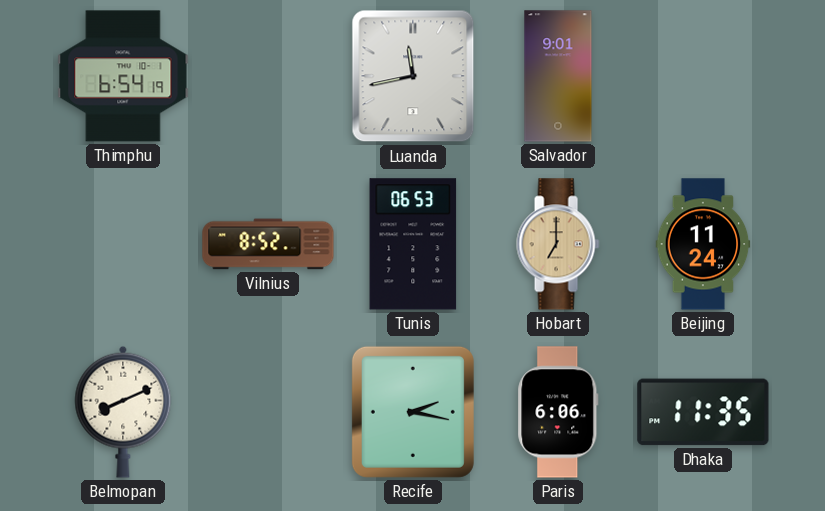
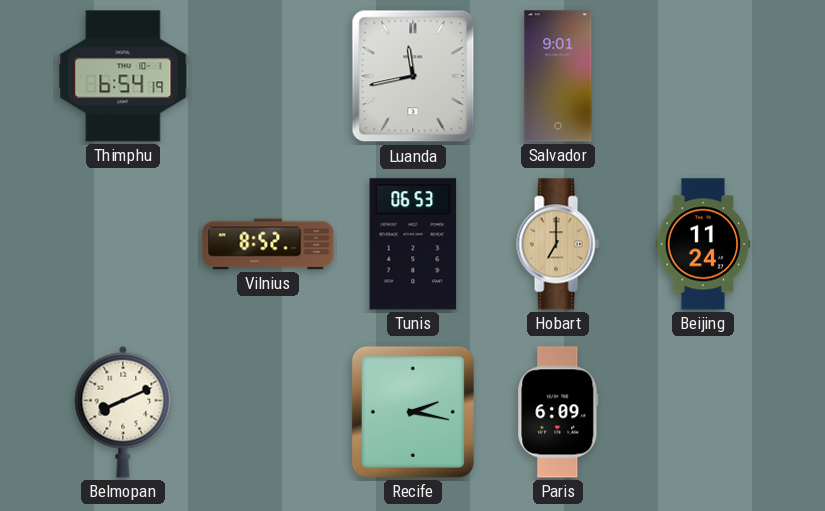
Paris: 6:06 -> 6:09 (558, 412)
Dhaka: 11:35 -> none (703, 412)
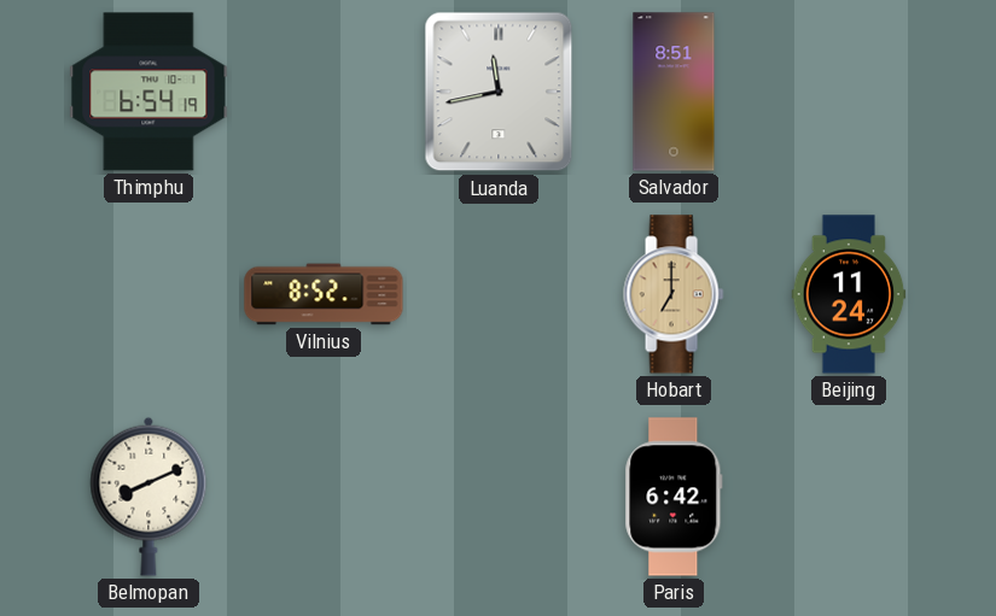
Salvador: 9:01 -> 8:51 (674, 92)
Tunis: 06:53 -> none (413, 244)
Recife: 2:17 -> none (413, 412)
Paris: 6:09 -> 6:42 (674, 497)
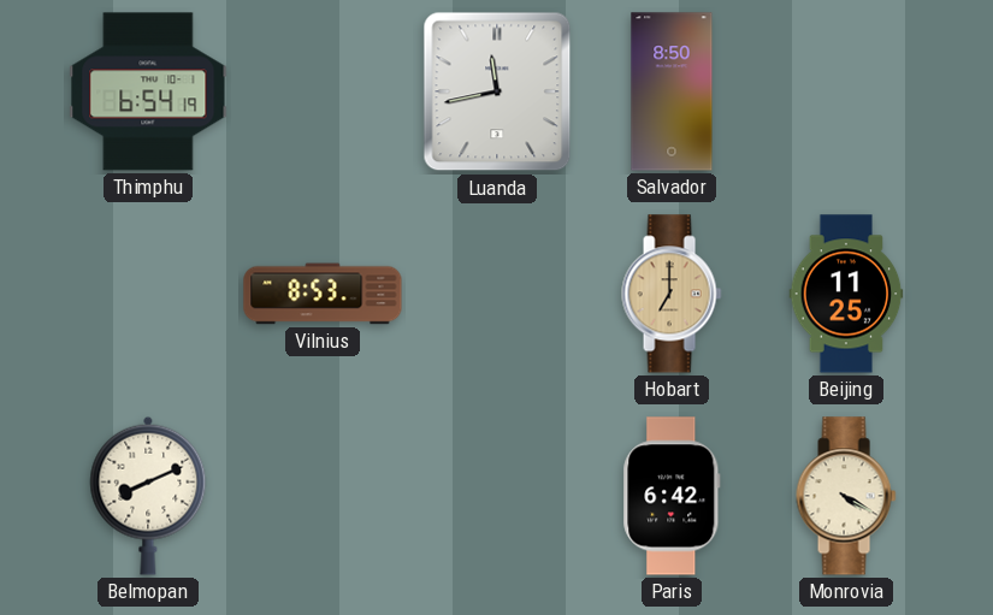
Salvador: 8:51 -> 8:50 (672, 91)
Vilnius: 8:52 -> 8:53 (323, 294)
Beijing: 11:24 -> 11:25 (846, 294)
Monrovia: none -> 4:20 (846, 496)
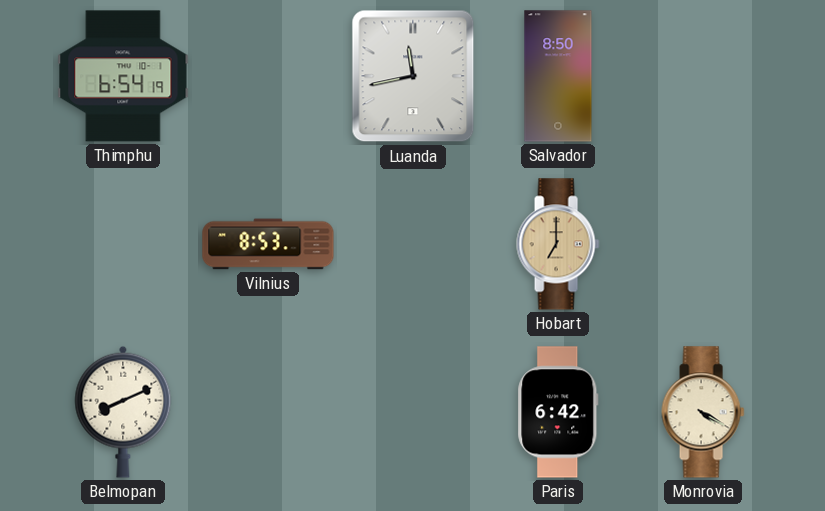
Beijing: 11:25 -> none (846, 294)
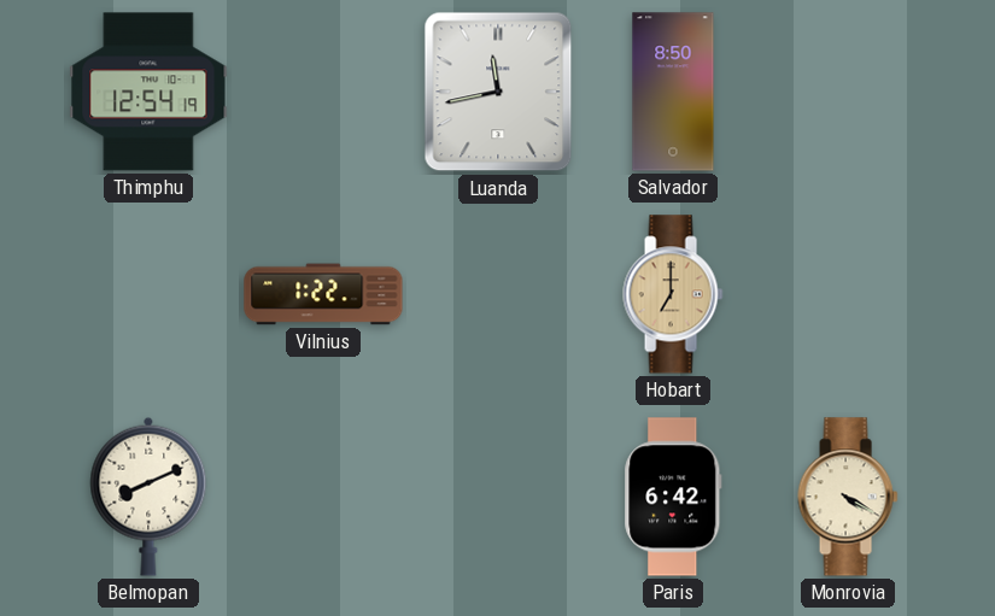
Thimphu: 6:54 -> 12:54 (148, 92)
Vilnius: 8:53 -> 1:22 (323, 294)
